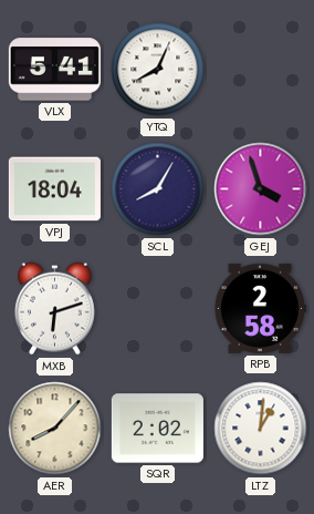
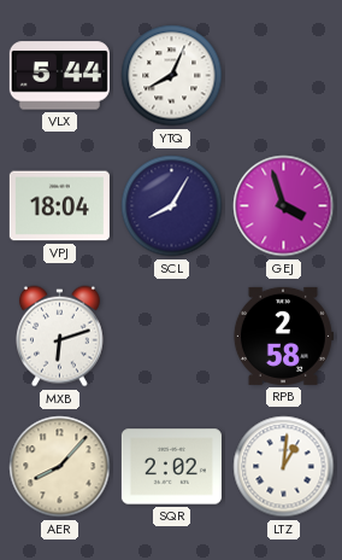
VLX: 5:41 -> 5:44 (59, 76)
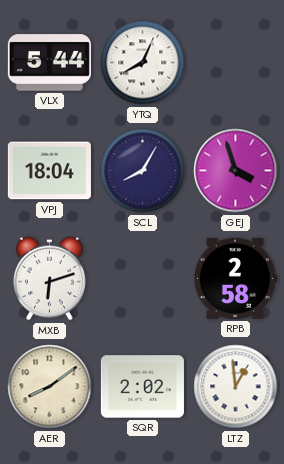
AER: 8:07 -> 8:09 (50, 387)
LTZ: 1:01 -> 12:59 (236, 387)
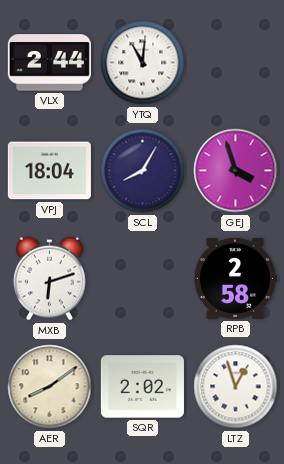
VLX: 5:44 -> 2:44 (49, 63)
YTQ: 8:04 -> 11:01 (143, 63)
LTZ: 12:59 -> 12:57 (236, 387)
